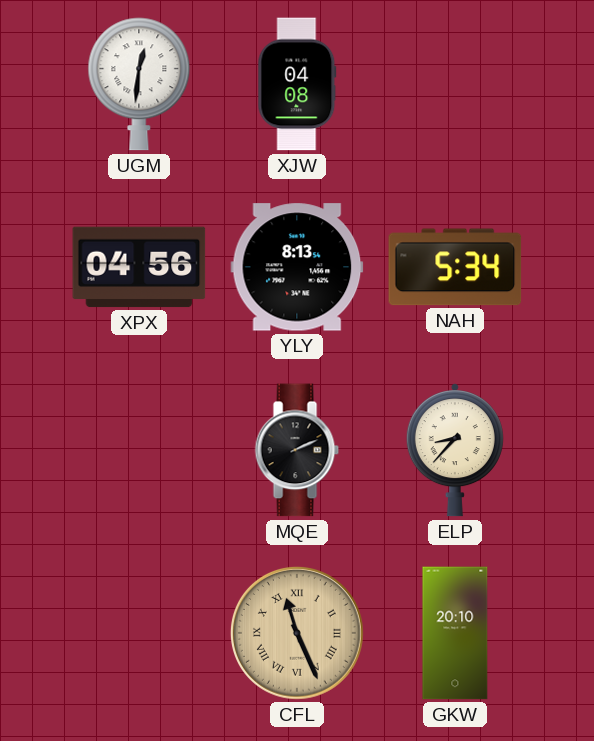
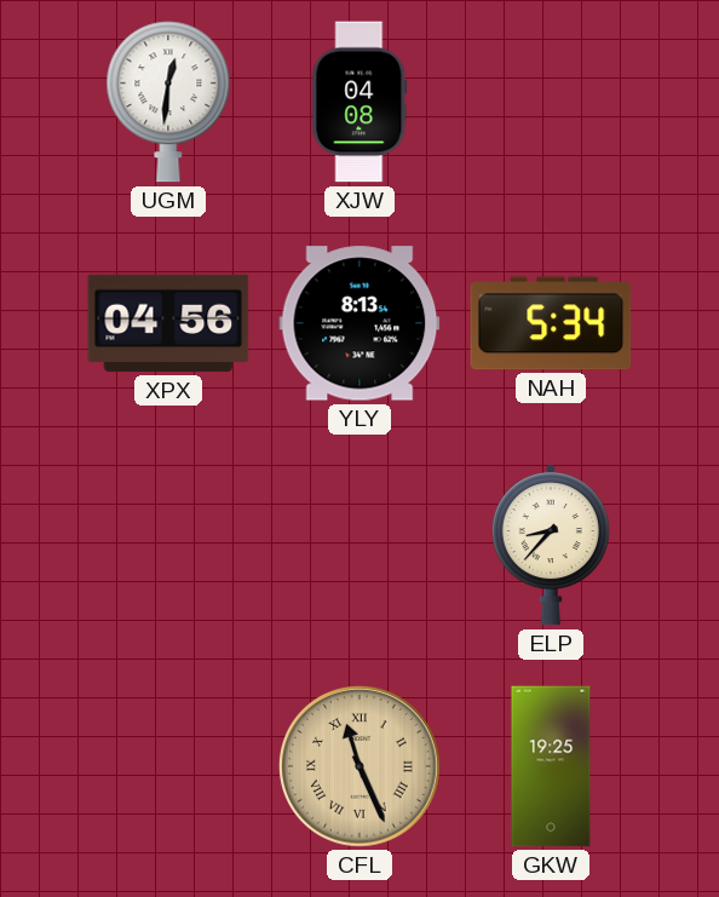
MQE: 2:11 -> none (297, 450)
GKW: 20:10 -> 19:25 (551, 766)
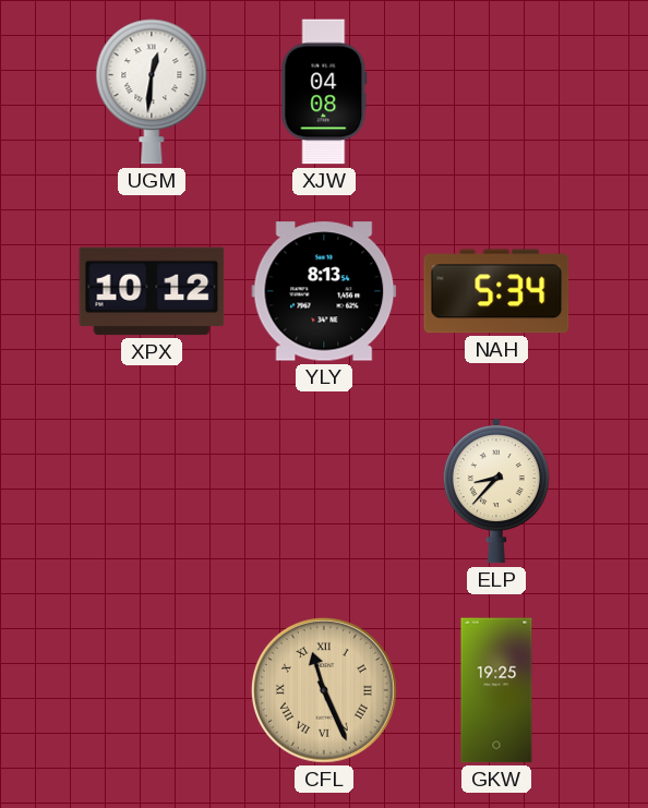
XPX: 04:56 -> 10:12 (152, 291)
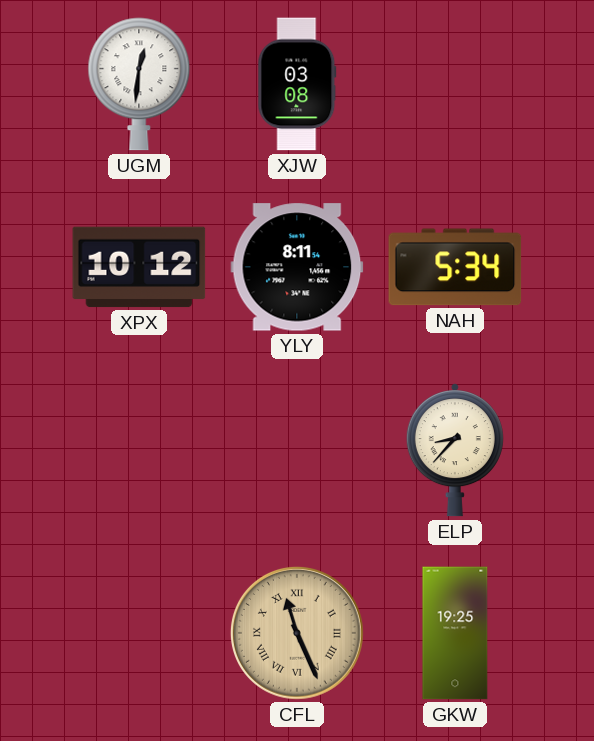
XJW: 04:08 -> 03:08 (297, 84)
YLY: 8:13 -> 8:11 (297, 267)
